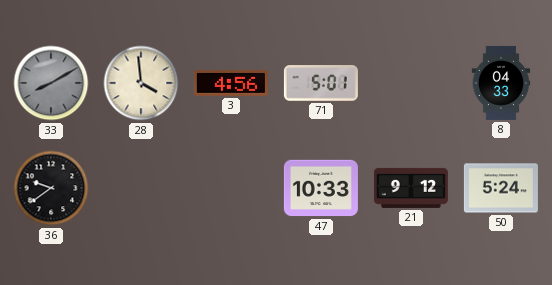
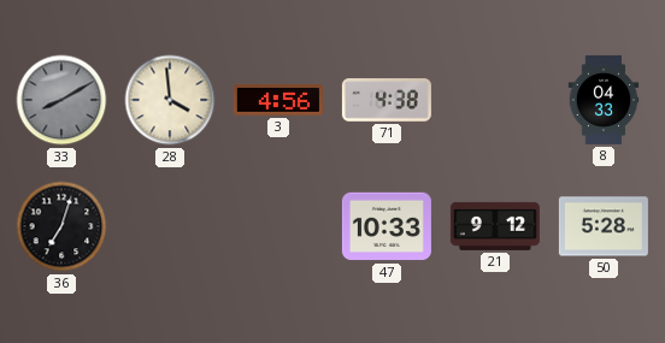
71: 5:01 -> 4:38 (387, 100)
36: 9:39 -> 7:03 (61, 226)
50: 5:24 -> 5:28 (604, 226)
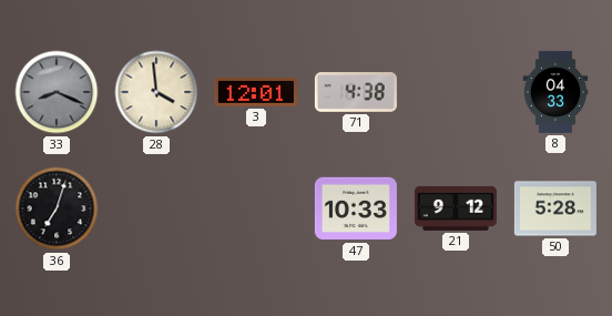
33: 8:10 -> 8:19 (57, 92)
3: 4:56 -> 12:01 (256, 93)
